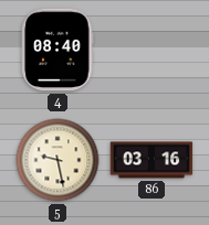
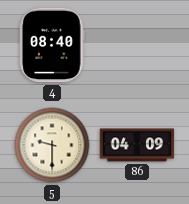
5: 9:28 -> 9:30 (52, 145)
86: 03:16 -> 04:09 (137, 145)
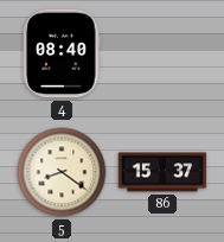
5: 9:30 -> 8:21 (62, 172)
86: 04:09 -> 15:37 (162, 172)
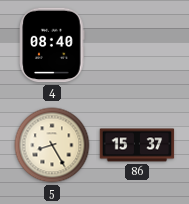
5: 8:21 -> 8:25 (52, 145)
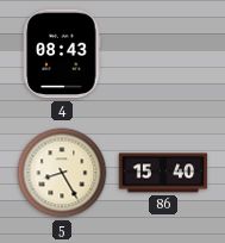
4: 08:40 -> 08:43 (62, 54)
86: 15:37 -> 15:40 (163, 173)
